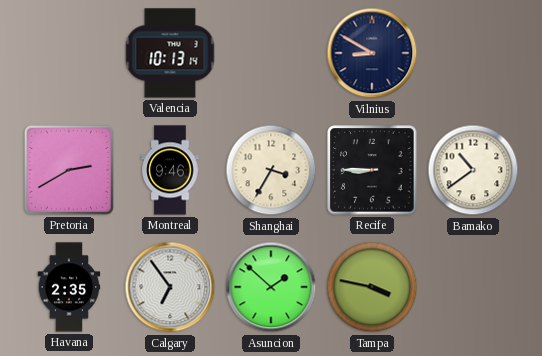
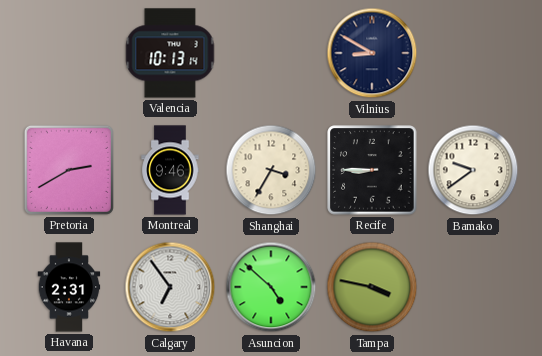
Bamako: 10:39 -> 9:39 (473, 170)
Havana: 2:35 -> 2:31 (69, 287)
Asuncion: 1:52 -> 4:52 (271, 287)
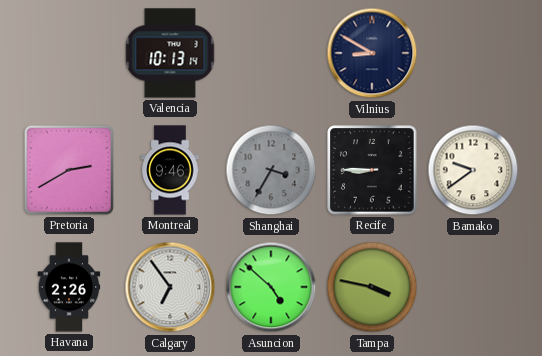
Shanghai dial: cream -> grey (271, 170)
Havana: 2:31 -> 2:26 (69, 287)
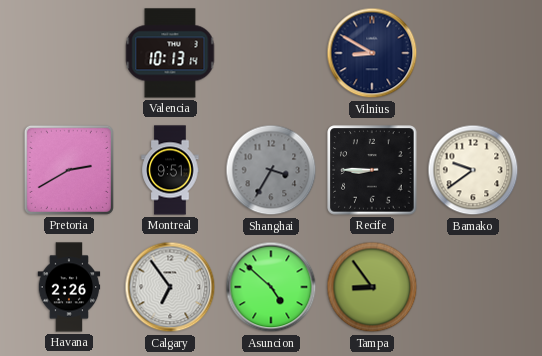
Montreal: 9:46 -> 9:51 (170, 170)
Tampa: 3:47 -> 8:54 (372, 287)
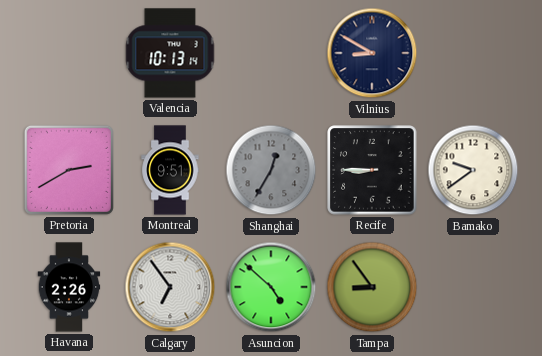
Shanghai: 3:35 -> 12:35 (271, 170)
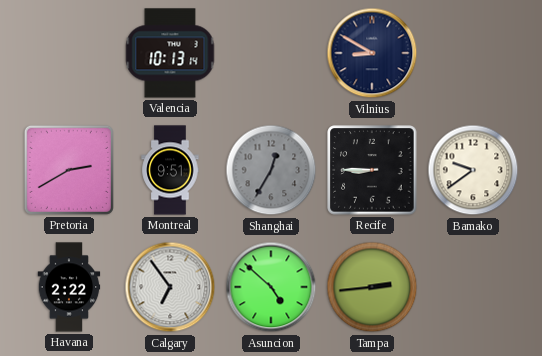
Havana: 2:26 -> 2:22 (69, 287)
Tampa: 8:54 -> 2:44 (372, 287)
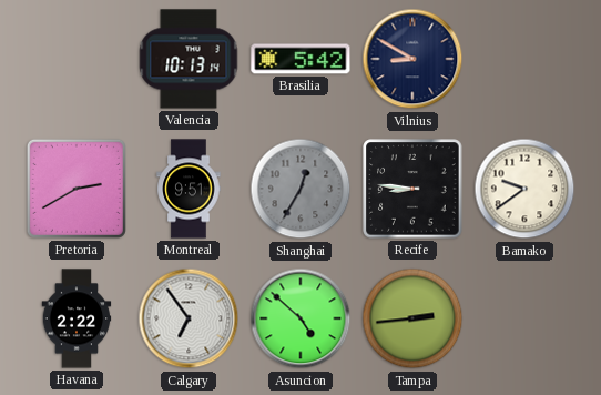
Brasilia: none -> 5:42 (300, 59)
Recife: 8:45 -> 8:46 (412, 189)
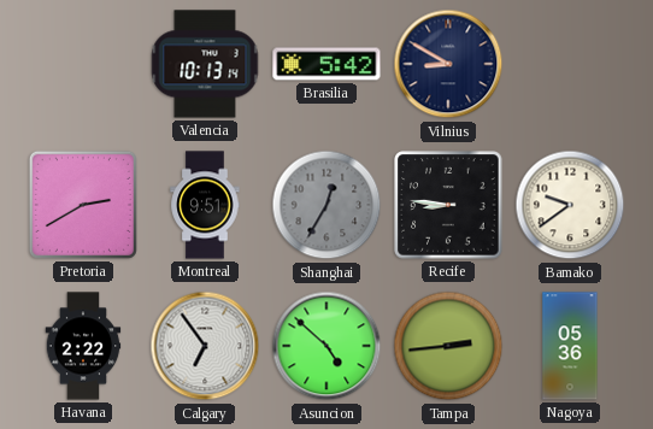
Nagoya: none -> 05:36 (570, 346)
